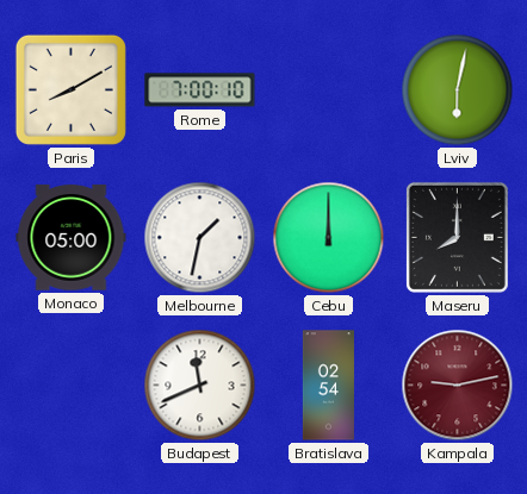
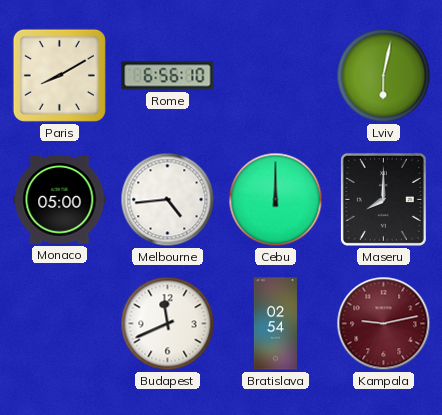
Rome: 7:00 -> 6:56 (168, 76)
Melbourne: 1:32 -> 4:44 (168, 200)
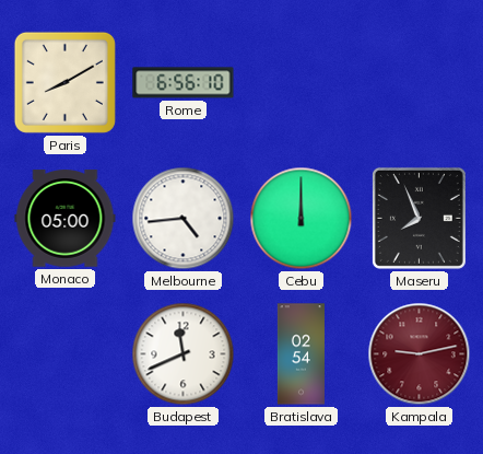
Lviv: 6:02 -> none (384, 76)
Maseru: 8:00 -> 7:56 (419, 218)
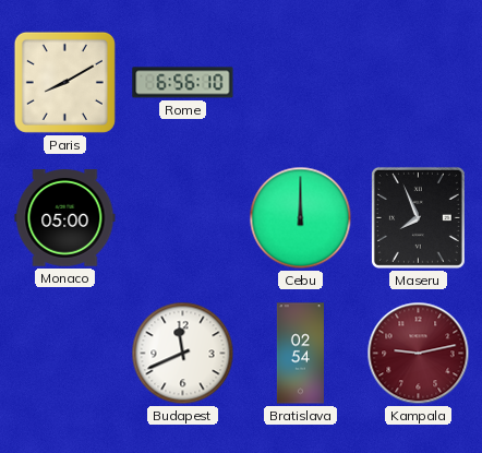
Melbourne: 4:44 -> none (184, 219)
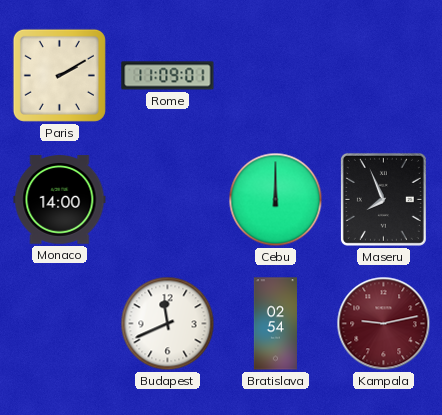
Paris: 8:10 -> 2:10 (59, 75)
Rome: 6:56 -> 11:09 (168, 76)
Monaco: 05:00 -> 14:00 (60, 200)
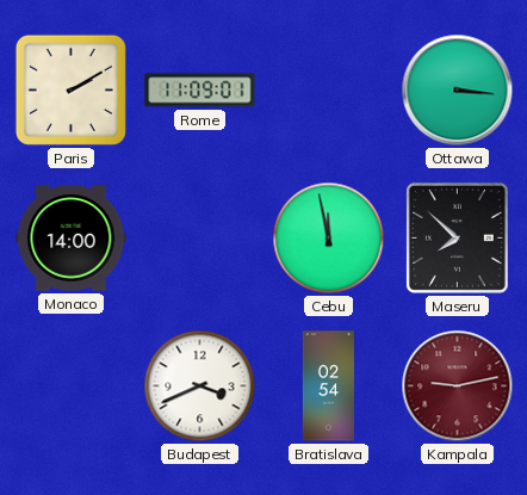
Ottawa: none -> 3:16 (458, 91)
Cebu: 12:00 -> 11:58 (329, 239)
Maseru: 7:56 -> 7:52 (457, 237)
Budapest: 11:41 -> 3:41 (200, 386)
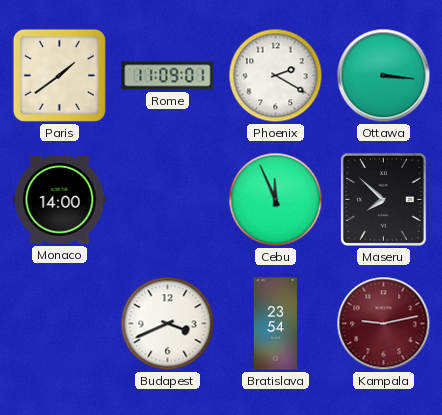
Paris: 2:10 -> 1:39 (59, 75)
Phoenix: none -> 2:20 (276, 76)
Cebu: 11:58 -> 11:56 (276, 200)
Bratislava: 02:54 -> 23:54 (275, 324)
